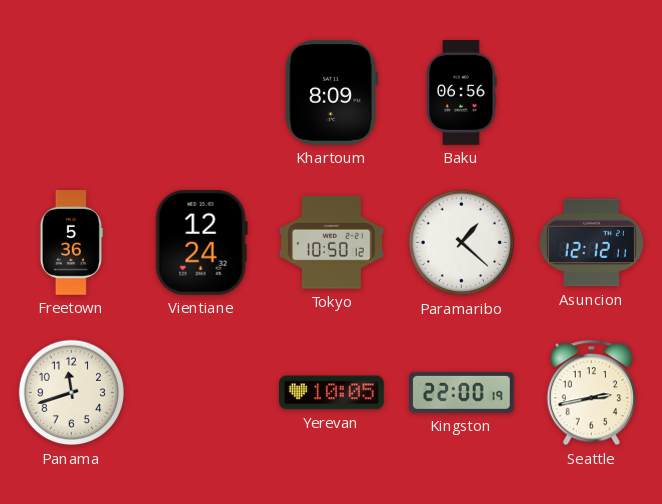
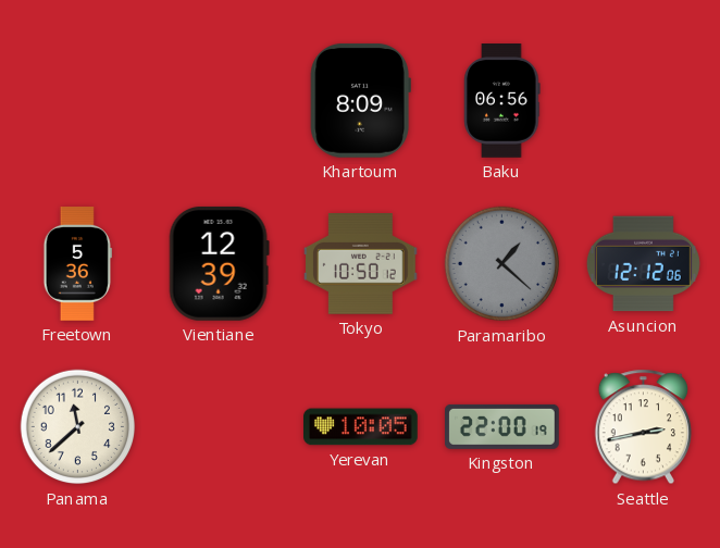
Vientiane: 12:24 -> 12:39 (219, 263)
Paramaribo dial: white -> grey (502, 264)
Asuncion: 12:12:11 -> 12:12:06 (643, 264)
Panama: 11:42 -> 11:38 (78, 427)
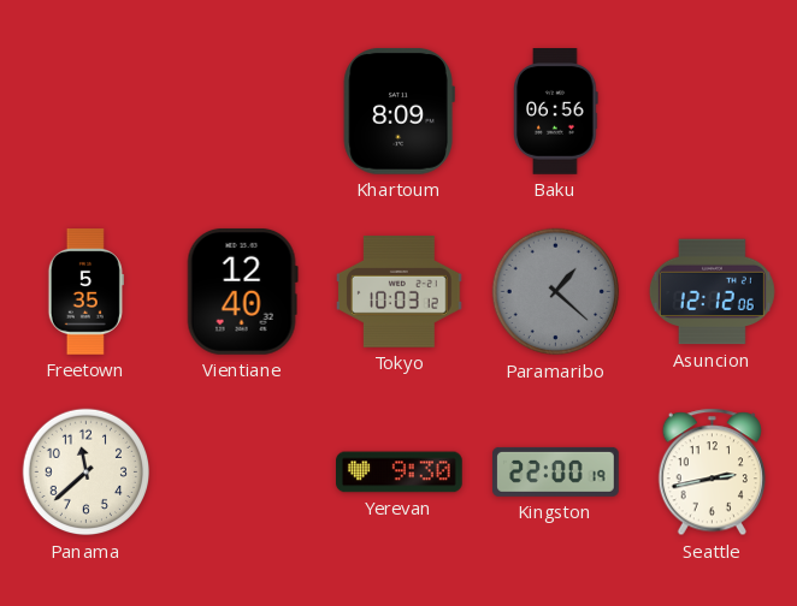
Freetown: 5:36 -> 5:35 (85, 292)
Vientiane: 12:39 -> 12:40 (242, 291)
Tokyo: 10:50 -> 10:03 (400, 292)
Yerevan: 10:05 -> 9:30 (400, 473)
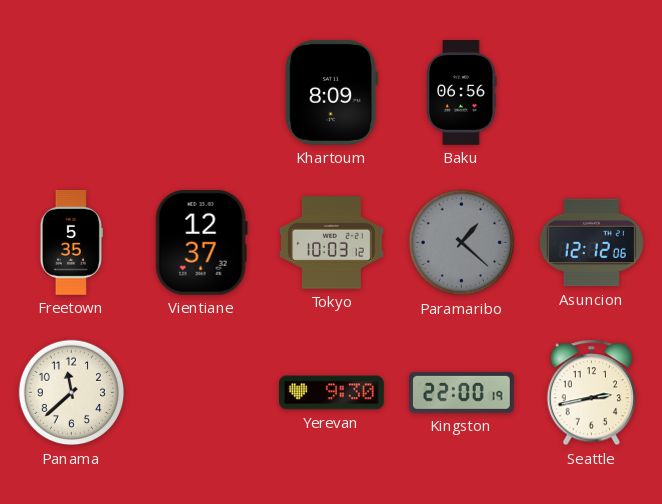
Vientiane: 12:40 -> 12:37 (201, 242)
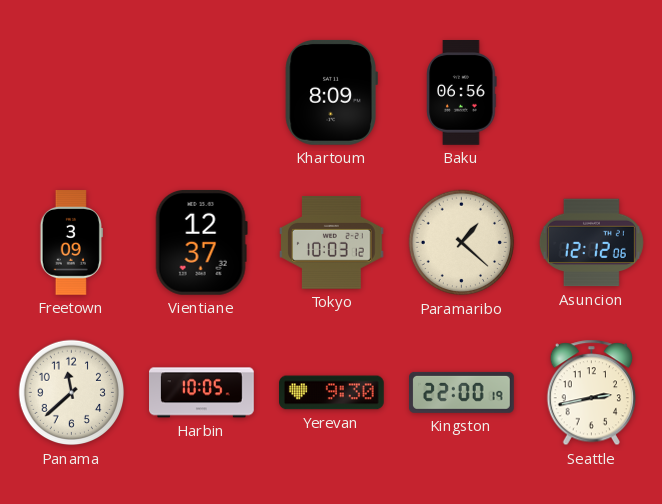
Freetown: 5:35 -> 3:09 (71, 243)
Paramaribo dial: grey -> cream (462, 243)
Harbin: none -> 10:05 (202, 393)
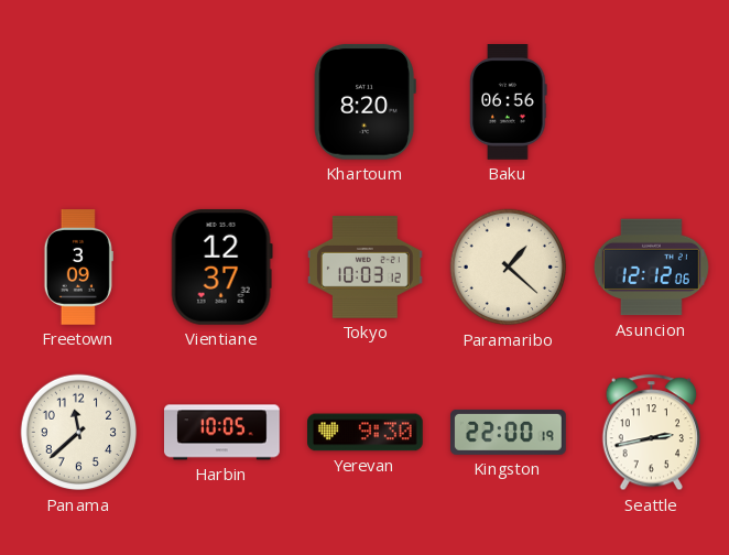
Khartoum: 8:09 -> 8:20 (364, 101)
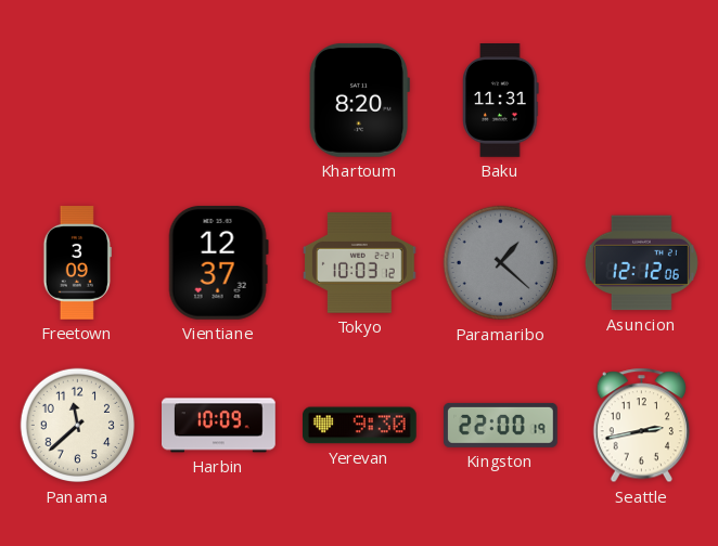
Baku: 06:56 -> 11:31 (501, 101)
Paramaribo dial: cream -> grey (501, 263)
Harbin: 10:05 -> 10:09 (219, 426)
